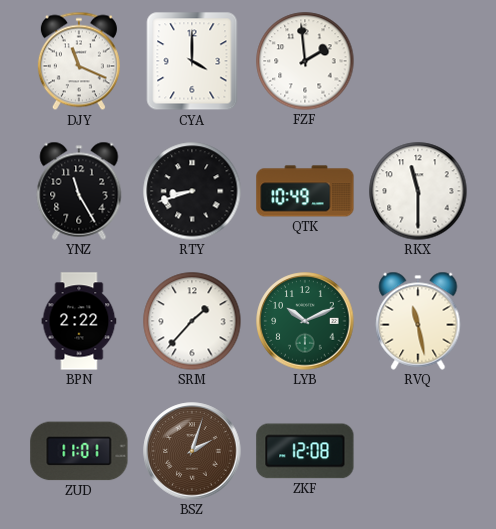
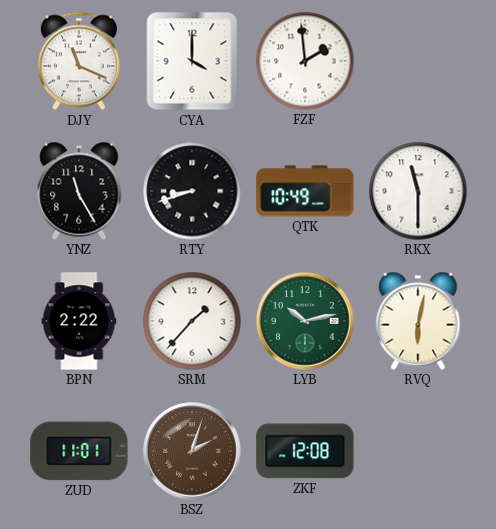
LYB: 10:11 -> 10:13 (305, 321)
RVQ: 11:28 -> 6:02 (418, 321)
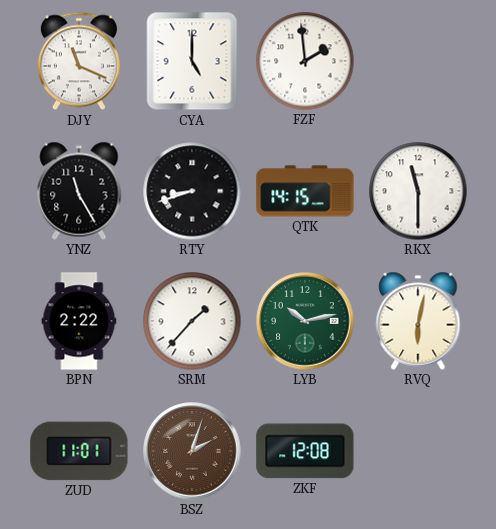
CYA: 4:00 -> 5:00 (192, 61)
QTK: 10:49 -> 14:15 (305, 191)
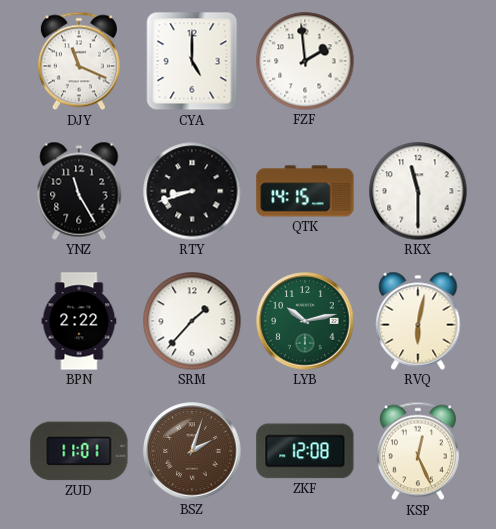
KSP: none -> 12:26 (418, 451)
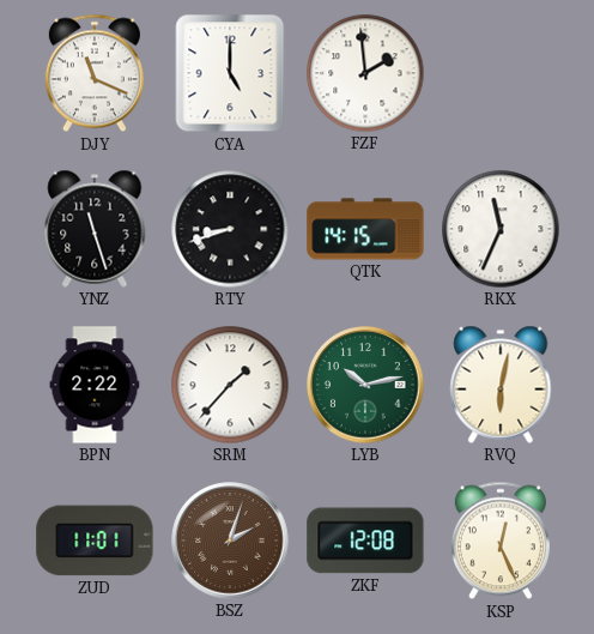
YNZ: 11:25 -> 11:27 (95, 229)
RKX: 11:30 -> 11:34 (501, 229)
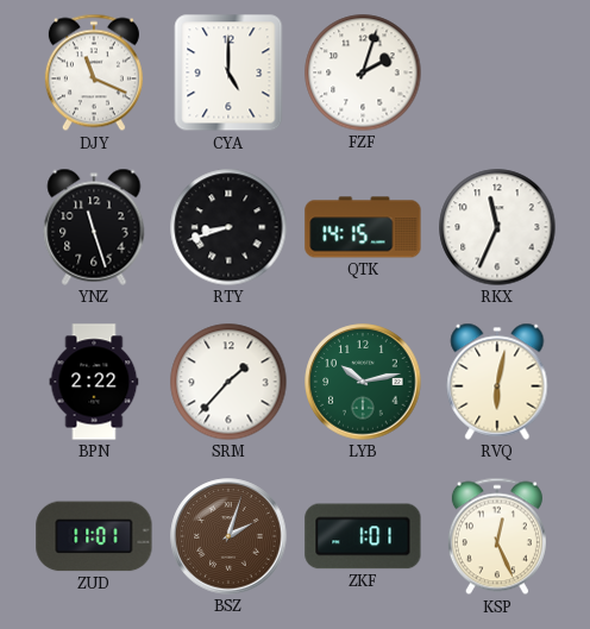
FZF: 1:59 -> 2:03 (363, 73)
ZKF: 12:08 -> 1:01 (363, 536)
